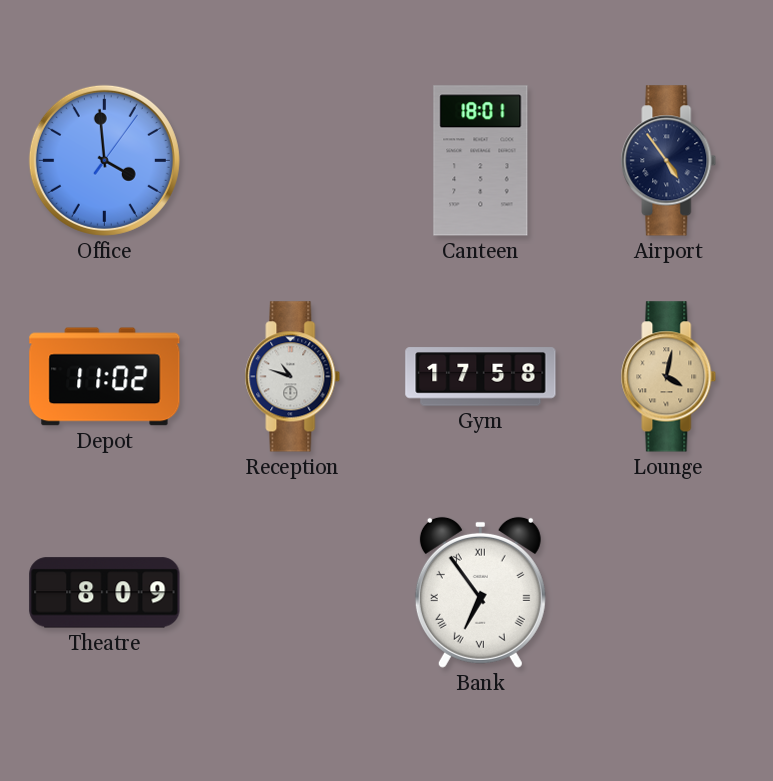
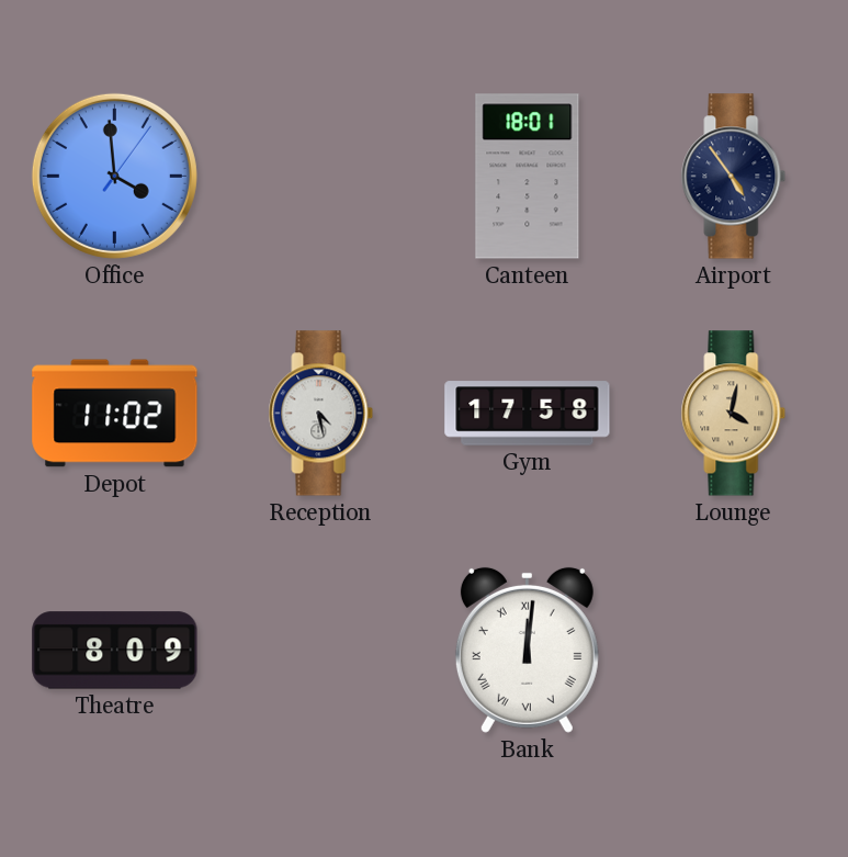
Reception: 10:48 -> 4:28 (321, 414)
Bank: 6:54 -> 12:01 (527, 650)
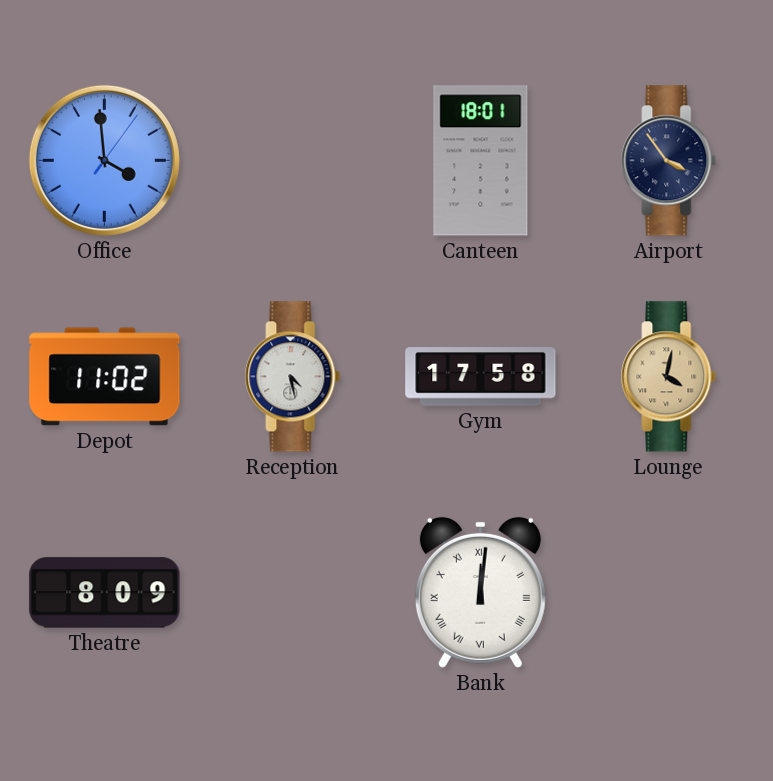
Airport: 4:54 -> 3:54 (669, 161)
